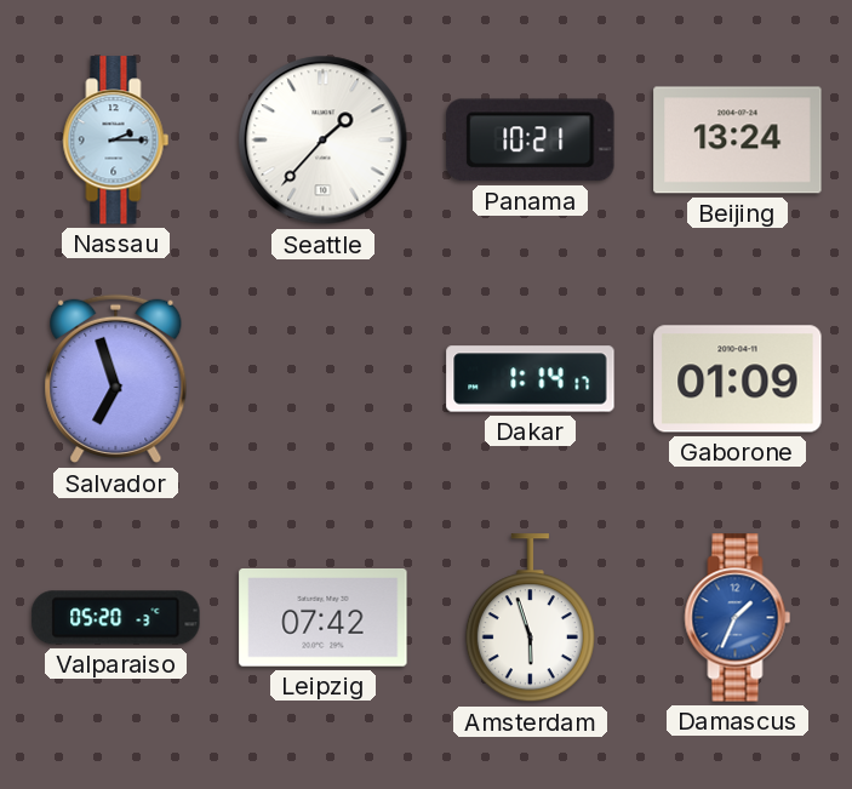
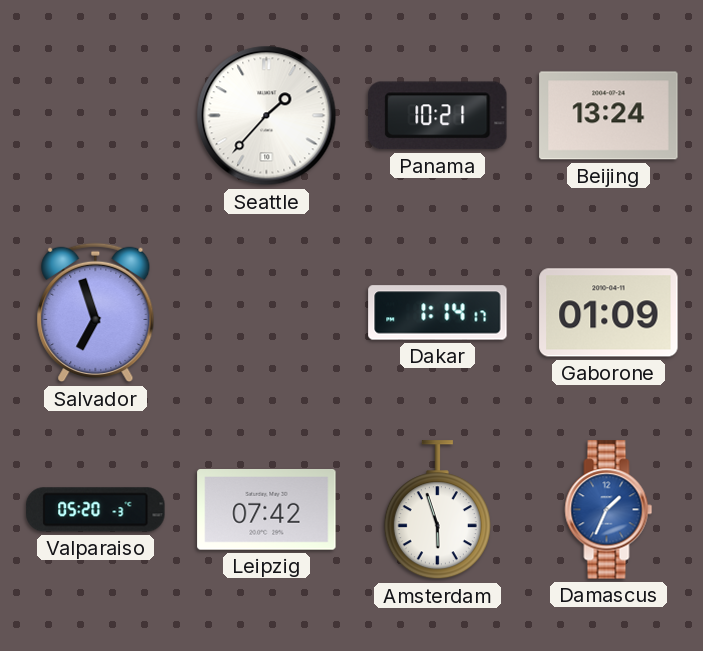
Nassau: 2:15 -> none (116, 141)
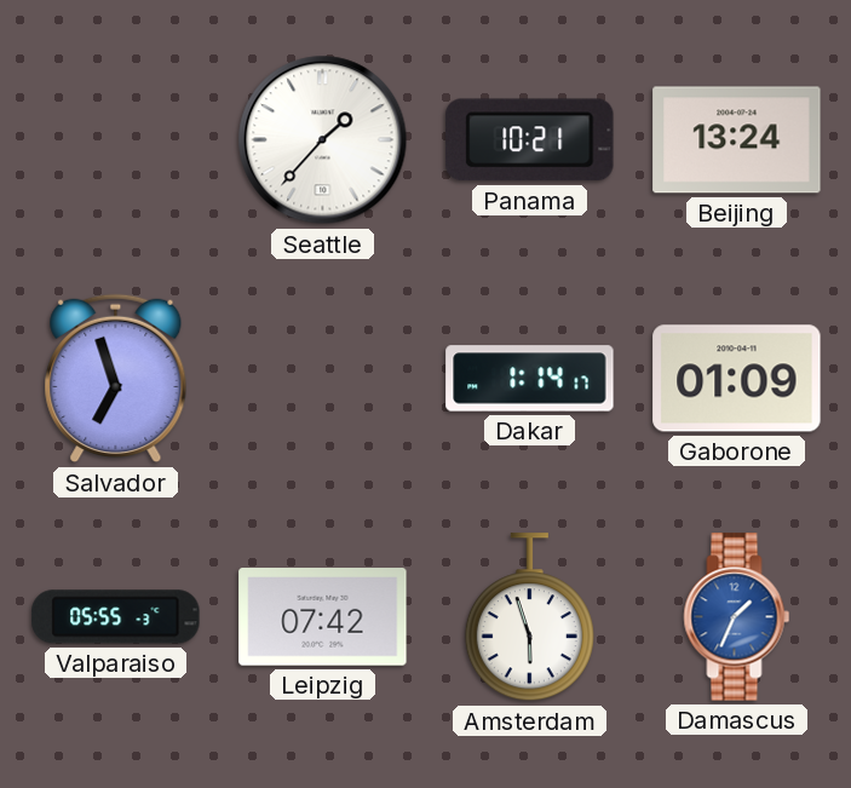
Valparaiso: 05:20 -> 05:55 (116, 617)
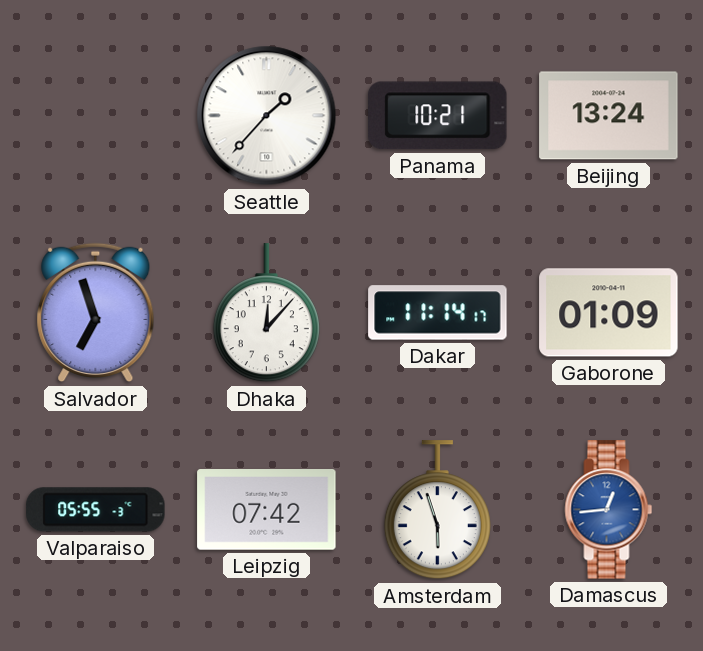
Dhaka: none -> 12:07 (266, 313)
Dakar: 1:14 -> 11:14 (438, 313)
Damascus: 1:34 -> 12:44 (609, 510)
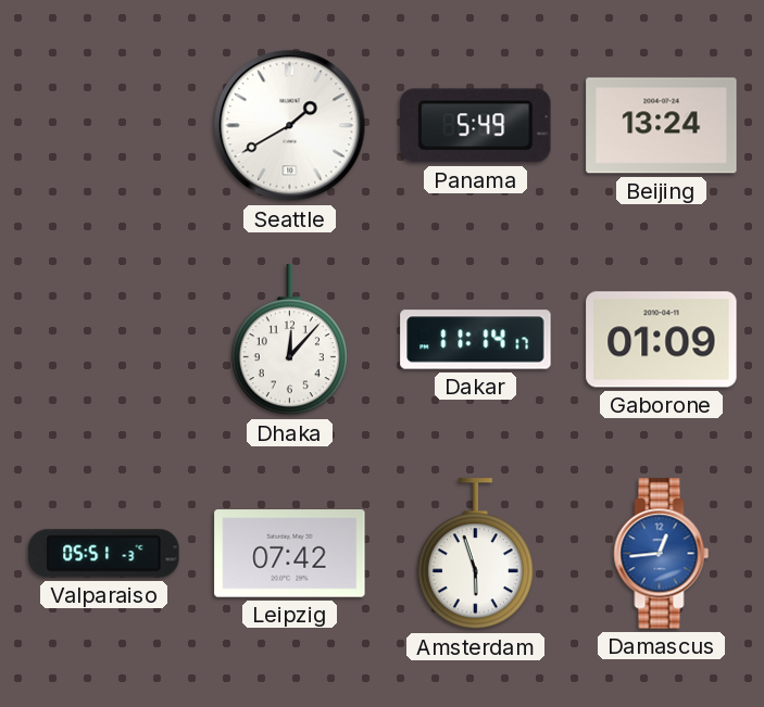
Seattle: 1:37 -> 1:40 (290, 126)
Panama: 10:21 -> 5:49 (476, 126)
Salvador: 6:57 -> none (96, 313)
Valparaiso: 05:55 -> 05:51 (104, 554)
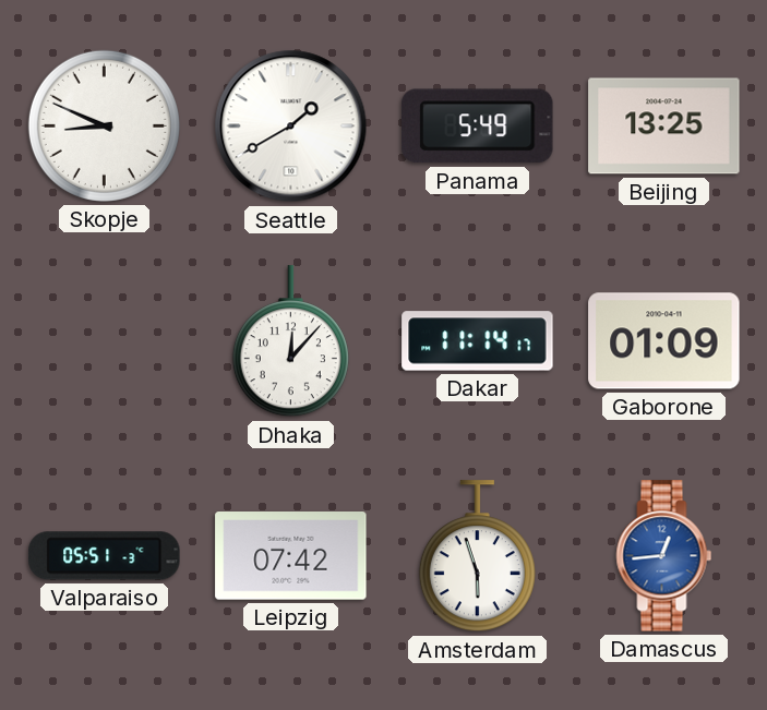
Skopje: none -> 8:49 (104, 125)
Beijing: 13:24 -> 13:25 (664, 127)
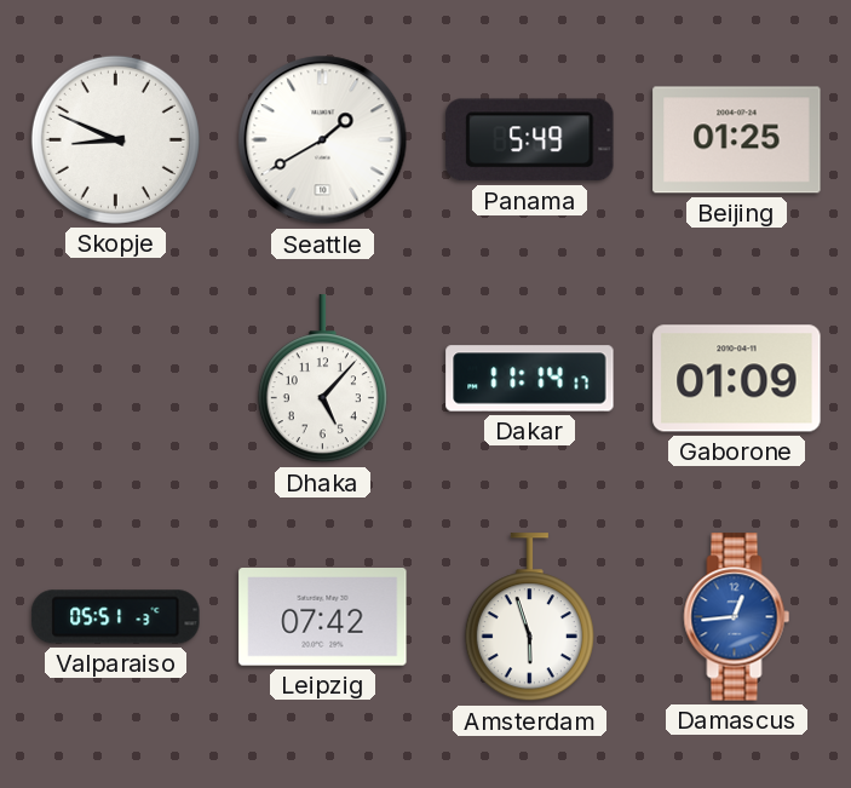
Beijing: 13:25 -> 01:25 (737, 140)
Dhaka: 12:07 -> 5:07 (322, 379)
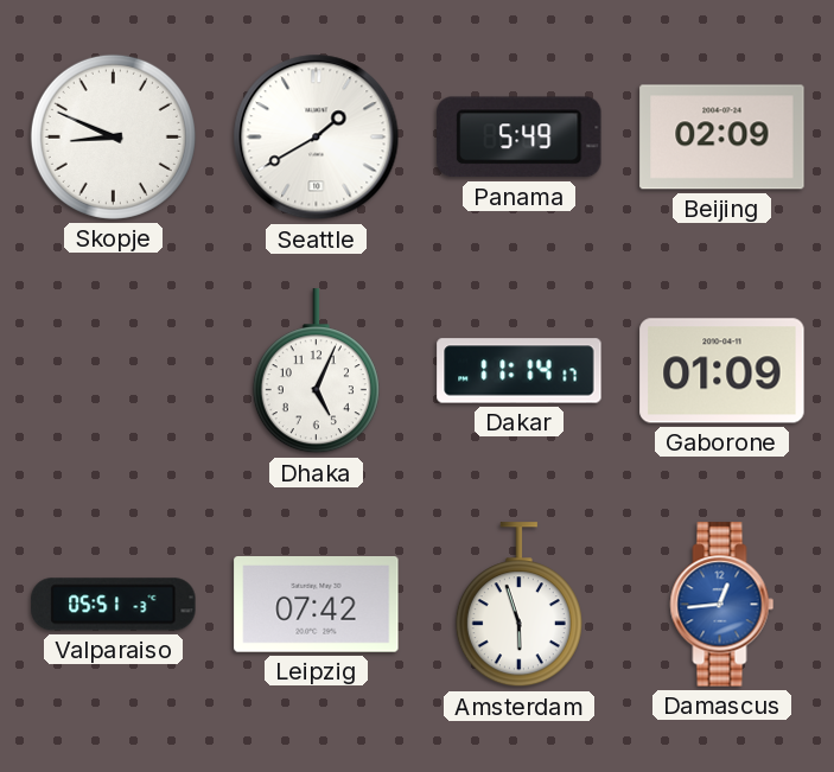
Beijing: 01:25 -> 02:09 (722, 138)
Dhaka: 5:07 -> 5:04 (316, 371)
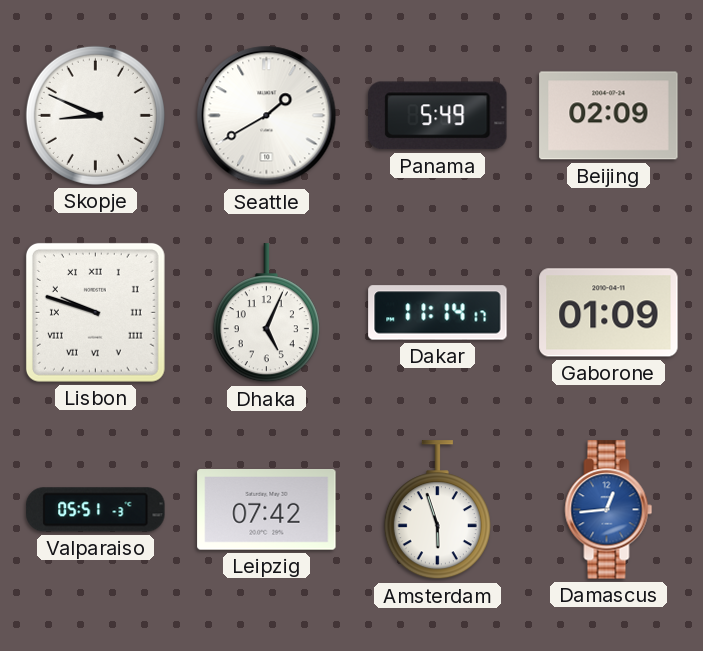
Lisbon: none -> 9:48 (95, 312)
